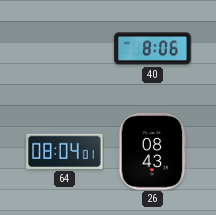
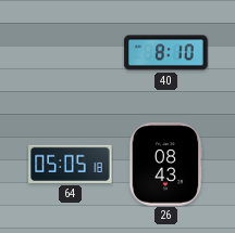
40: 8:06 -> 8:10 (166, 53)
64: 08:04 -> 05:05 (71, 164)
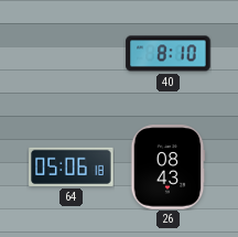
64: 05:05 -> 05:06 (72, 166)
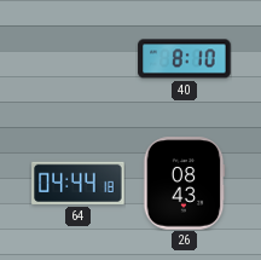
64: 05:06 -> 04:44 (79, 183)
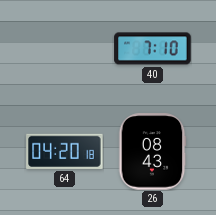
40: 8:10 -> 7:10 (153, 49)
64: 04:44 -> 04:20 (65, 151)
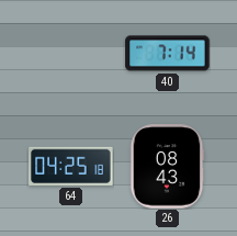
40: 7:10 -> 7:14 (168, 54)
64: 04:20 -> 04:25 (71, 166)
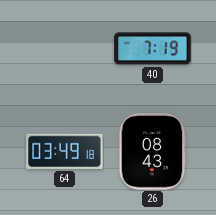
40: 7:14 -> 7:19 (153, 49)
64: 04:25 -> 03:49 (65, 151)
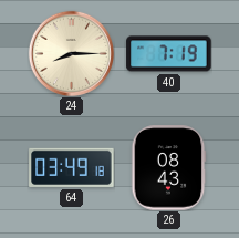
24: none -> 8:15 (71, 53)
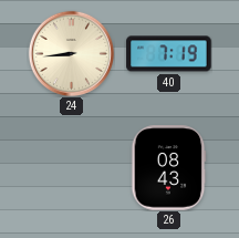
24: 8:15 -> 8:44 (71, 53)
64: 03:49 -> none (72, 167)
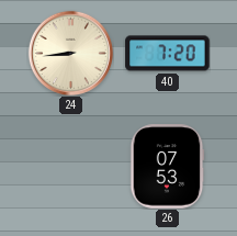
40: 7:19 -> 7:20 (168, 54)
26: 08:43 -> 07:53 (167, 167)
